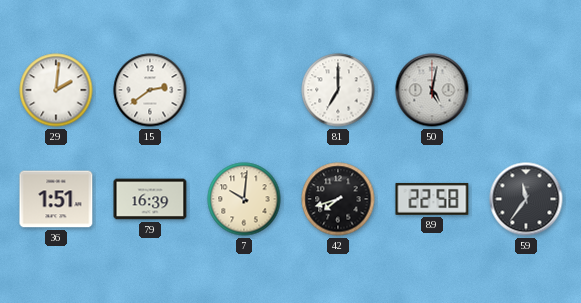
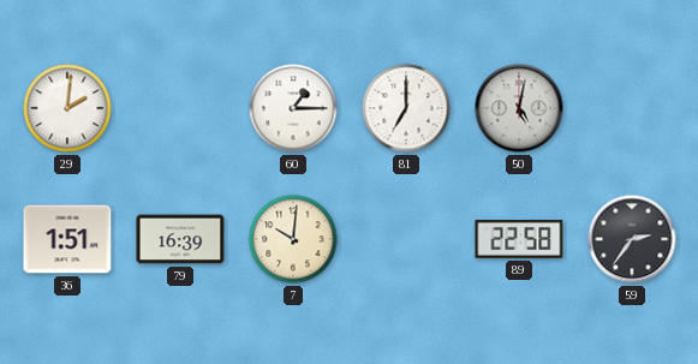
15: 2:39 -> none (150, 90)
60: none -> 1:15 (293, 108)
42: 7:42 -> none (338, 199)
59: 11:36 -> 2:36 (632, 239)
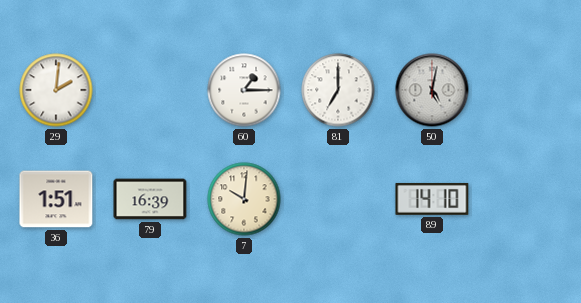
89: 22:58 -> 14:10 (432, 199)
59: 2:36 -> none (632, 239)
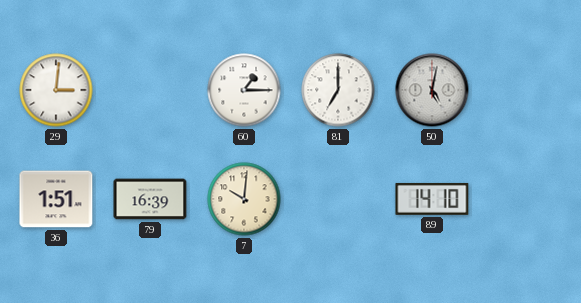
29: 2:01 -> 3:01 (56, 90)
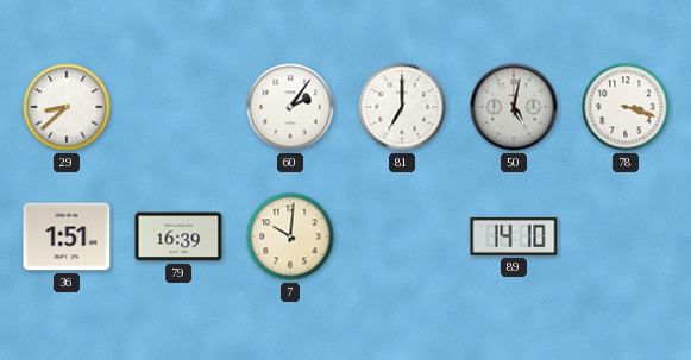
29: 3:01 -> 8:38 (67, 107)
60: 1:15 -> 2:06 (290, 107)
78: none -> 3:18 (626, 107)
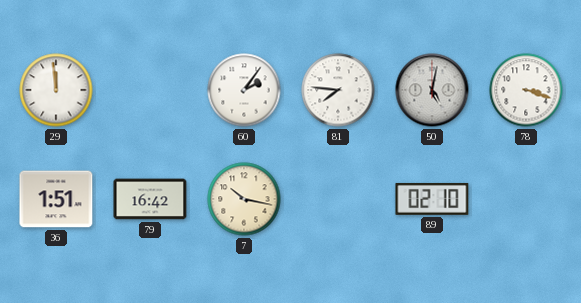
29: 8:38 -> 11:59 (56, 90)
81: 7:00 -> 7:46 (338, 90)
79: 16:39 -> 16:42 (150, 199)
7: 10:01 -> 10:17 (244, 199)
89: 14:10 -> 02:10 (432, 199)
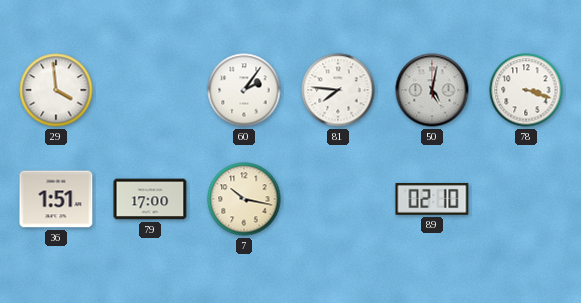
29: 11:59 -> 3:59 (56, 90)
79: 16:42 -> 17:00 (150, 199)
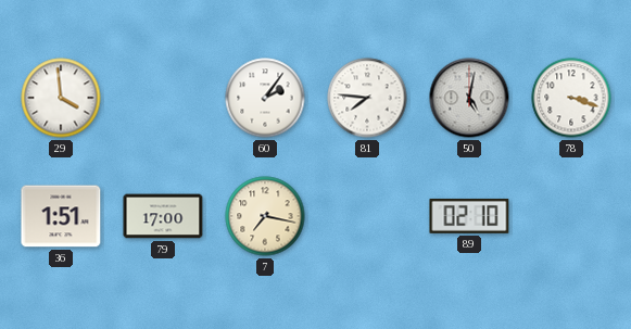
7: 10:17 -> 7:17 (265, 216)
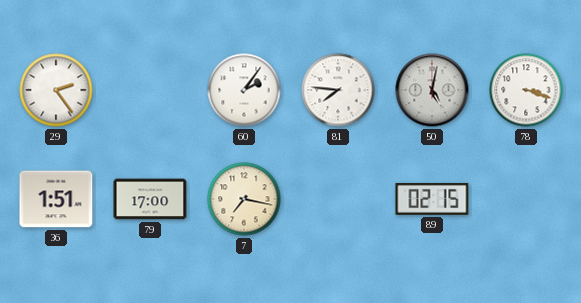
29: 3:59 -> 2:24 (56, 90)
89: 02:10 -> 02:15 (432, 199)
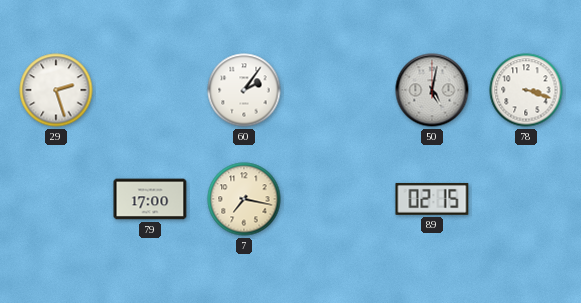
29: 2:24 -> 2:27 (56, 90)
81: 7:46 -> none (338, 90)
36: 1:51 -> none (56, 199)
